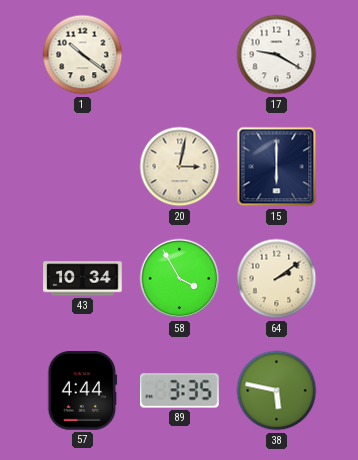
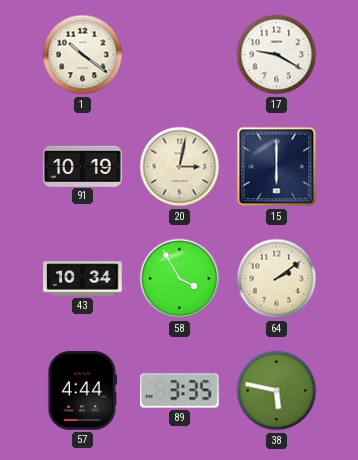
91: none -> 10:19 (83, 166)
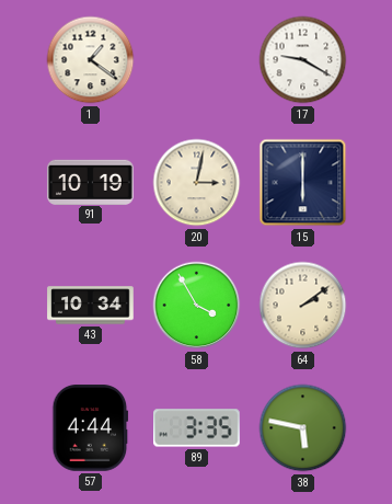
1: 10:21 -> 1:21 (91, 60)
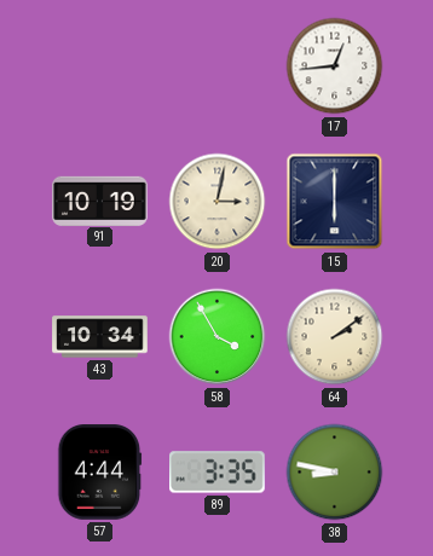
1: 1:21 -> none (91, 60)
17: 9:20 -> 12:44 (335, 66)
38: 5:47 -> 8:47 (335, 473)
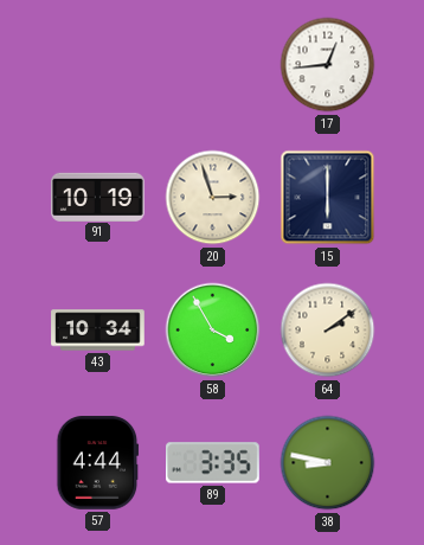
20: 3:02 -> 2:57 (213, 198)
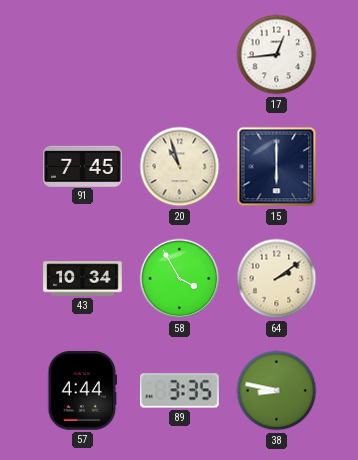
91: 10:19 -> 7:45 (83, 166)
20: 2:57 -> 10:57 (180, 167)
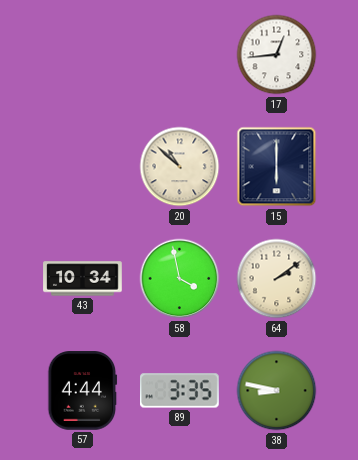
91: 7:45 -> none (83, 166)
20: 10:57 -> 10:52 (180, 167)
58: 3:55 -> 3:58 (180, 279)
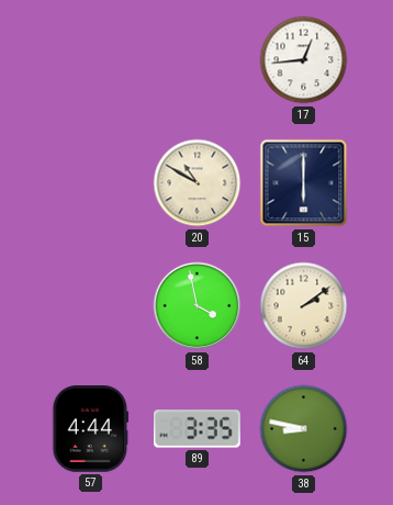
20: 10:52 -> 10:50 (198, 183)
43: 10:34 -> none (83, 279)
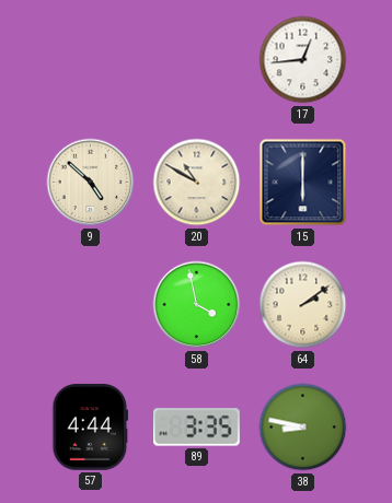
9: none -> 4:52 (91, 183)
